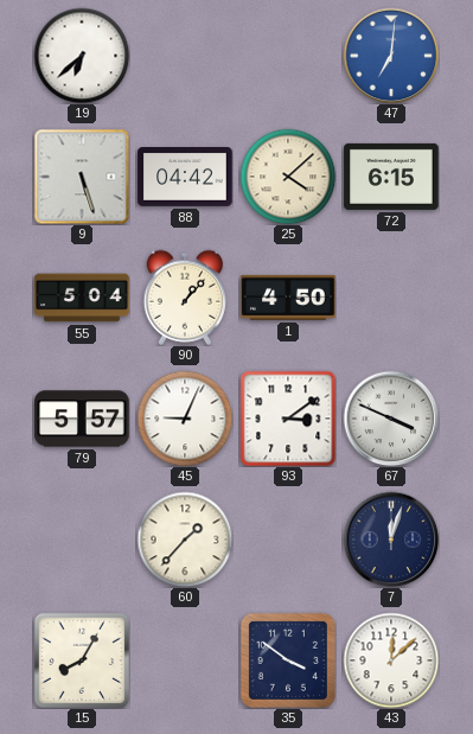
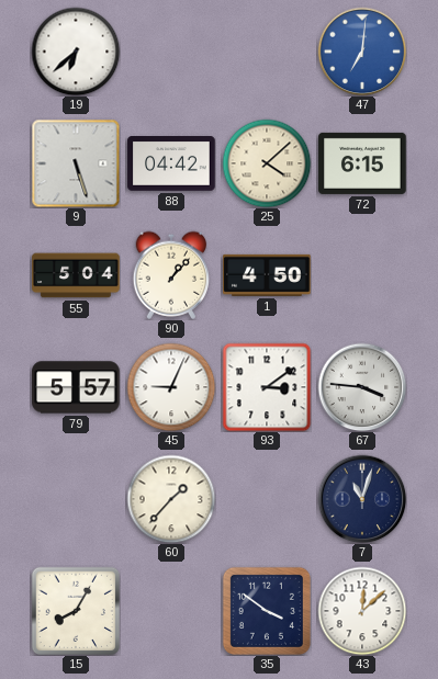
67: 3:49 -> 3:46 (362, 387)
7: 12:03 -> 11:03 (362, 499)
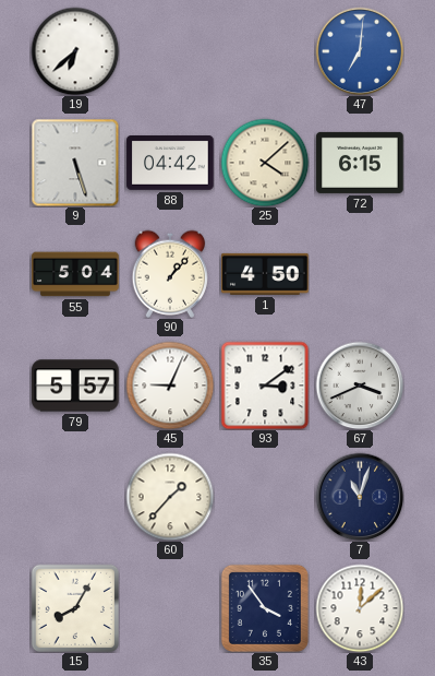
67: 3:46 -> 3:41 (360, 386)
35: 3:51 -> 3:54 (265, 608)
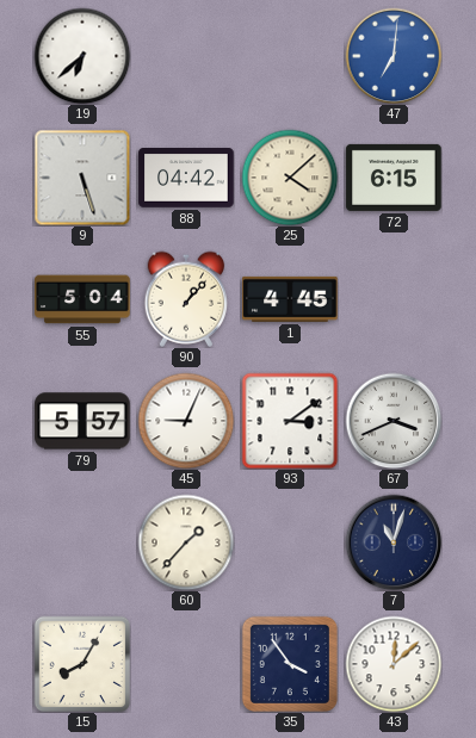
1: 4:50 -> 4:45 (290, 299)
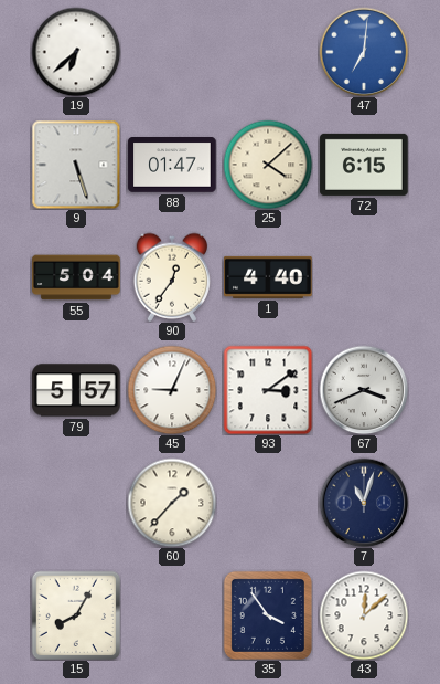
88: 04:42 -> 01:47 (172, 166)
90: 1:07 -> 12:36 (172, 277)
1: 4:45 -> 4:40 (268, 277)
